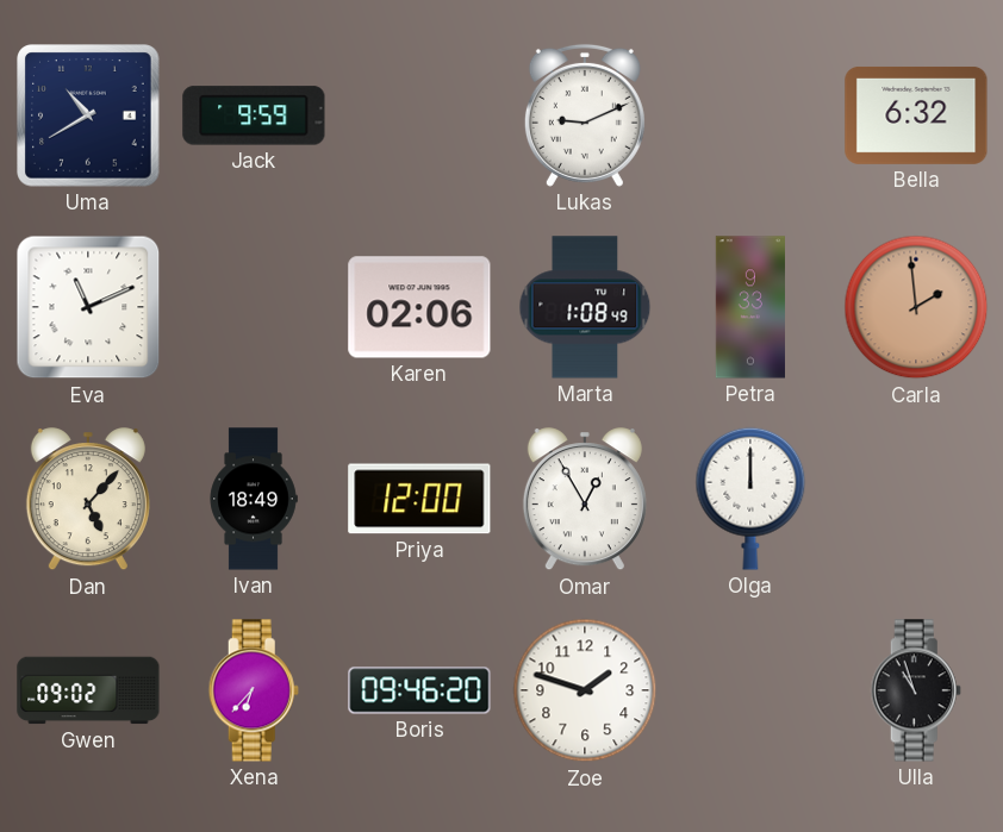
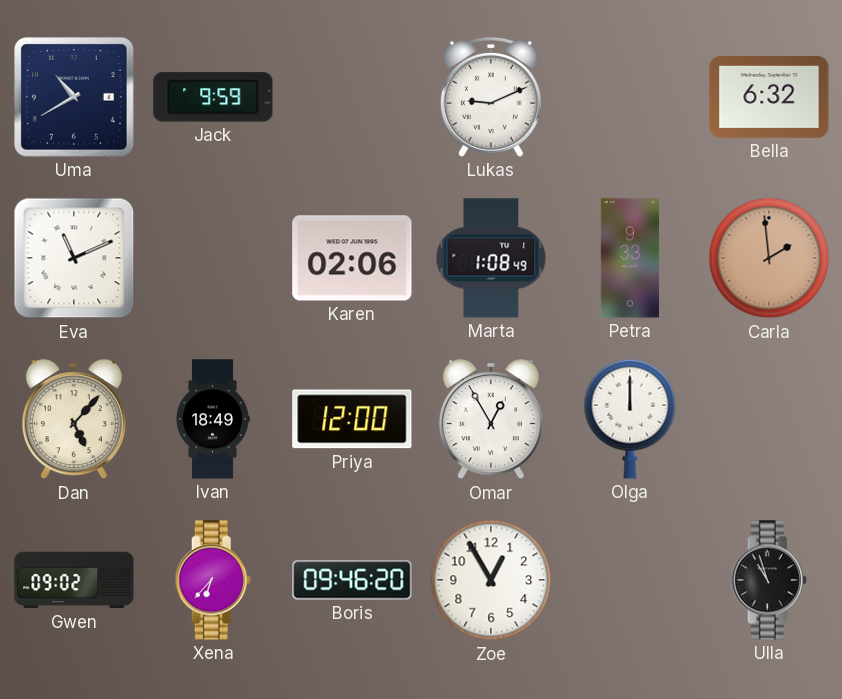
Zoe: 1:48 -> 12:55 (491, 580)
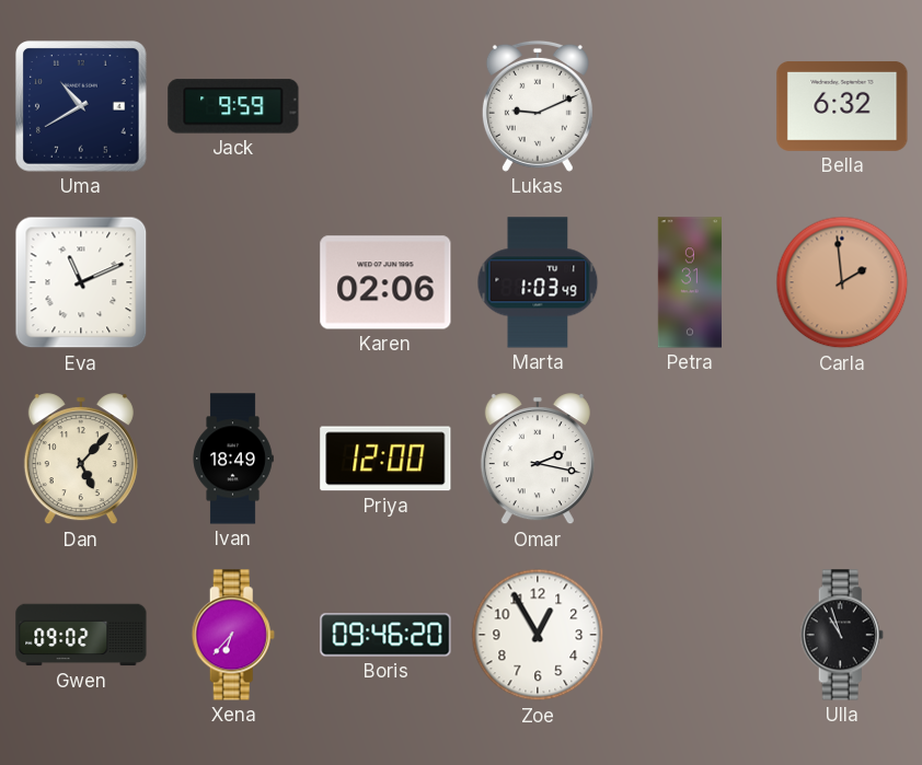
Marta: 1:08 -> 1:03 (538, 282)
Petra: 9:33 -> 9:31 (689, 282)
Omar: 12:55 -> 2:17 (538, 460)
Olga: 12:00 -> none (630, 419)
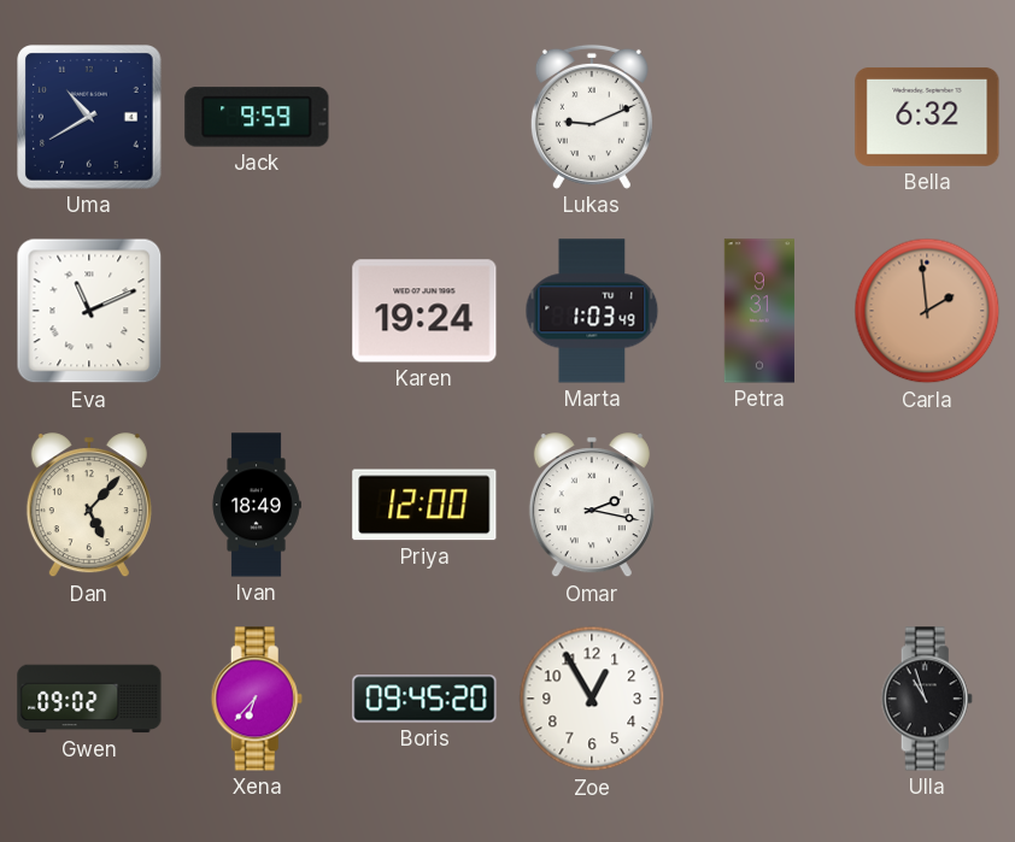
Karen: 02:06 -> 19:24 (424, 311)
Boris: 09:46 -> 09:45 (424, 699)
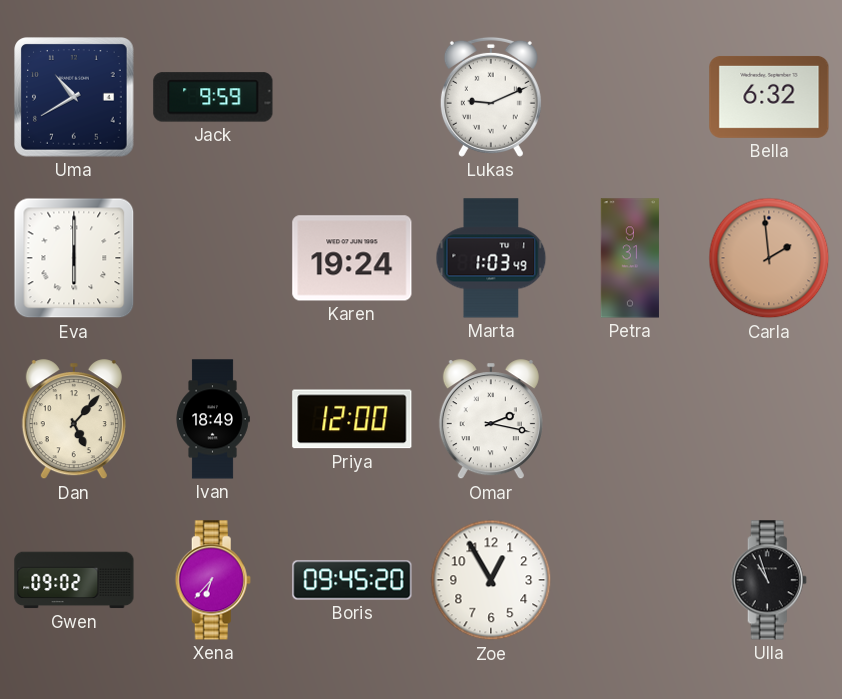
Eva: 11:11 -> 6:00 (74, 258)
